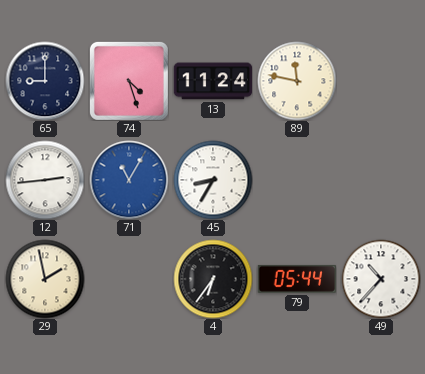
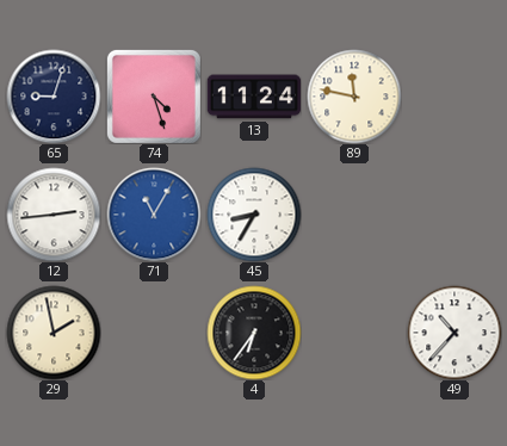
65: 9:00 -> 9:03 (54, 97)
79: 05:44 -> none (296, 279)
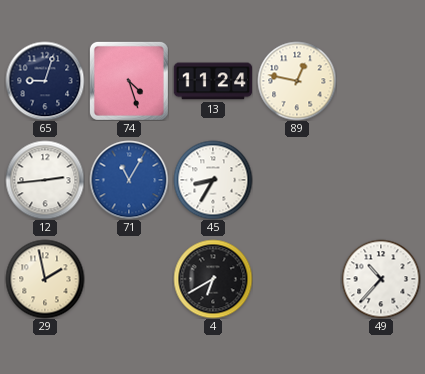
89: 11:47 -> 12:47 (297, 81)
4: 6:36 -> 6:40 (213, 279)
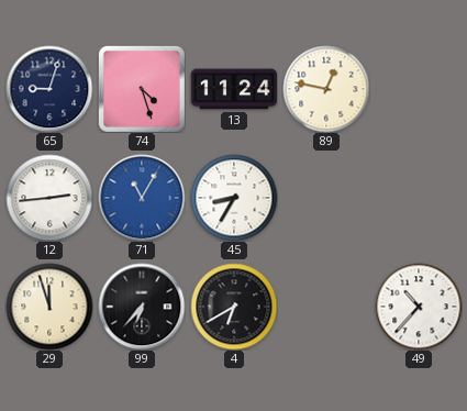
29: 1:58 -> 11:57 (49, 307)
99: none -> 6:37 (142, 307)
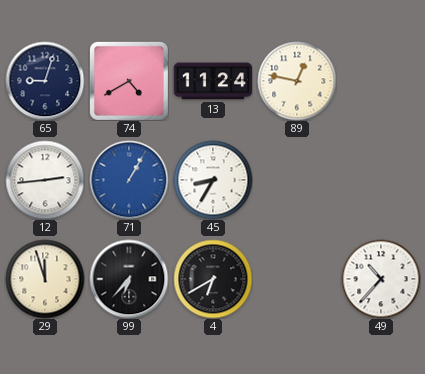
74: 4:27 -> 4:40 (129, 81)
71: 11:05 -> 1:05 (129, 180)
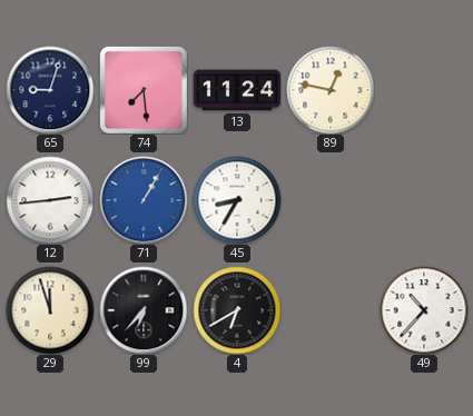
74: 4:40 -> 7:29 (144, 90)
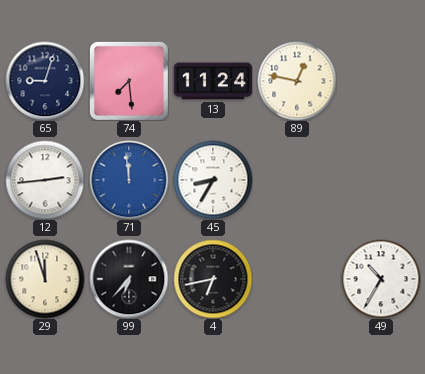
71: 1:05 -> 11:59 (129, 180)
4: 6:40 -> 6:43 (213, 279)
49: 10:37 -> 10:35 (381, 279)
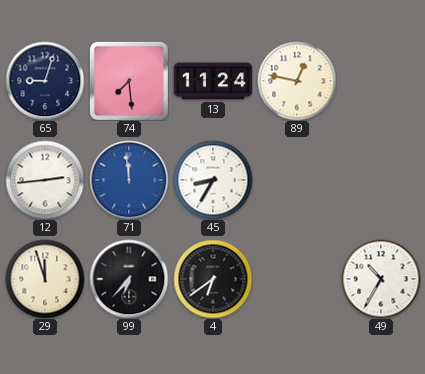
4: 6:43 -> 6:39 (213, 279)
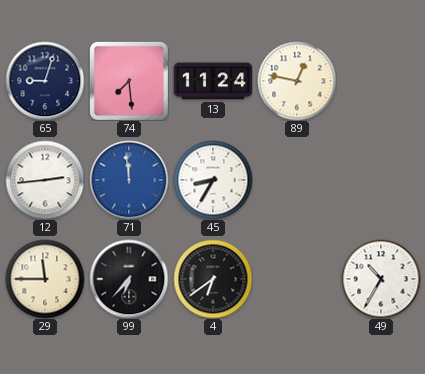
29: 11:57 -> 11:45 (45, 279)
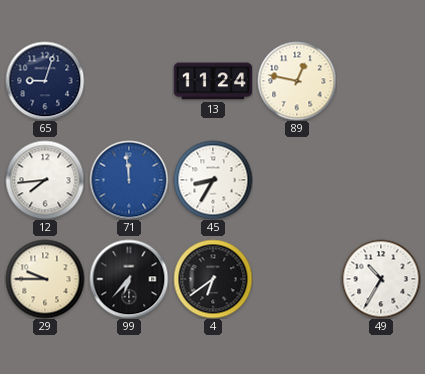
74: 7:29 -> none (129, 81)
12: 2:44 -> 7:44 (45, 180)
29: 11:45 -> 9:45 (45, 279)
